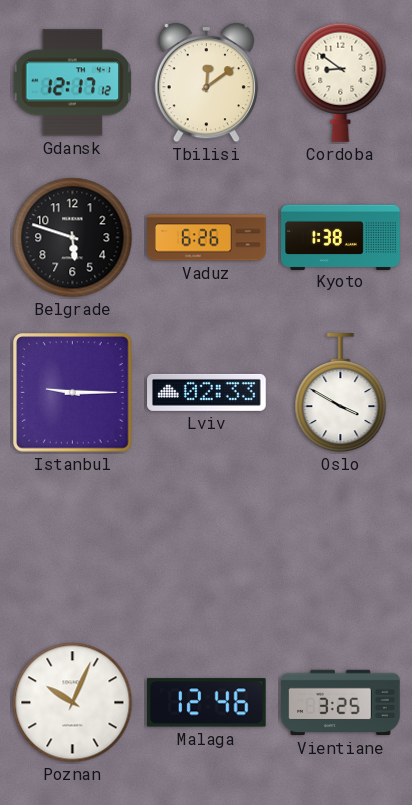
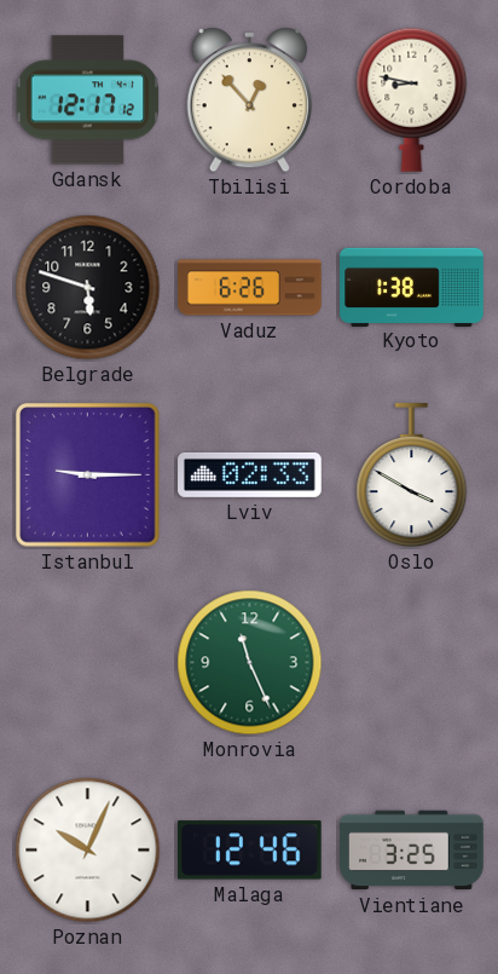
Tbilisi: 12:09 -> 12:53 (249, 100)
Cordoba: 8:51 -> 8:47 (412, 99)
Monrovia: none -> 11:26 (250, 663)
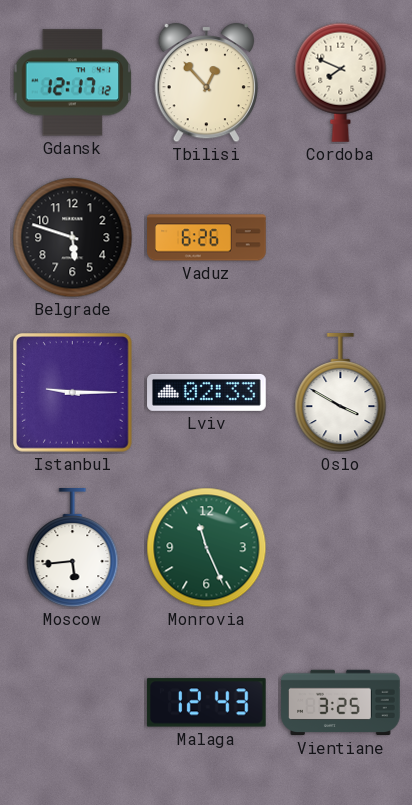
Cordoba: 8:47 -> 7:49 (341, 82)
Kyoto: 1:38 -> none (412, 287)
Moscow: none -> 5:44 (73, 549)
Poznan: 10:04 -> none (88, 851)
Malaga: 12:46 -> 12:43 (206, 703)
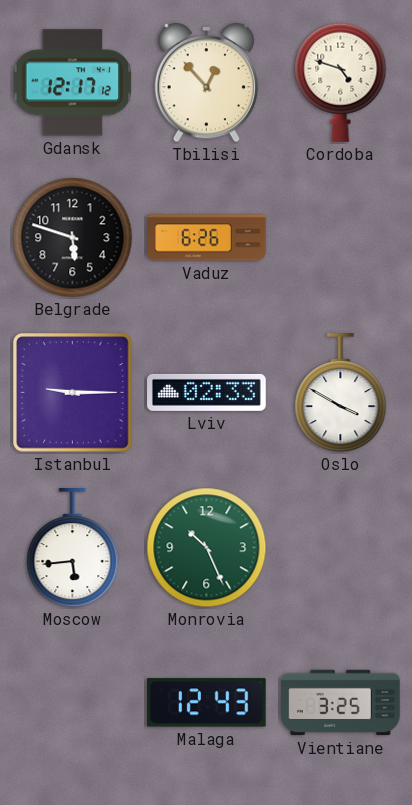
Cordoba: 7:49 -> 4:48 (341, 82)
Monrovia: 11:26 -> 10:26 (207, 548)
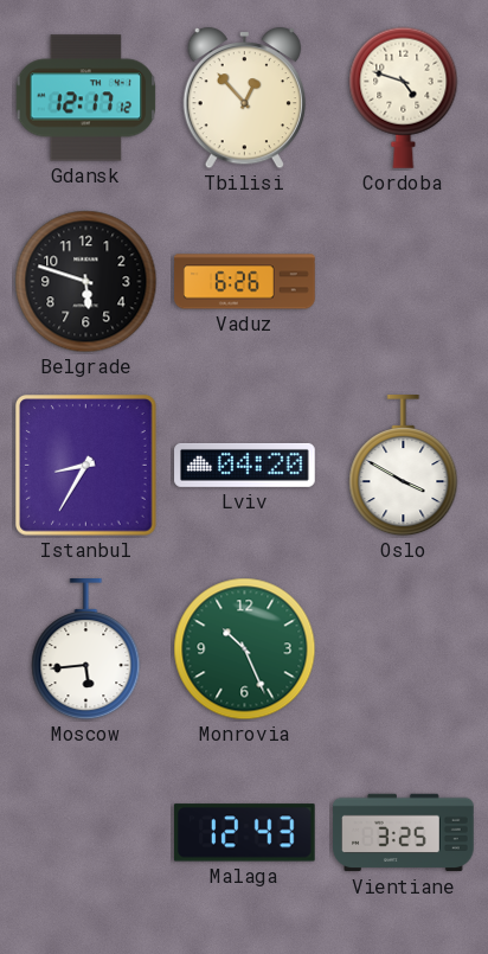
Istanbul: 9:15 -> 8:35 (86, 466)
Lviv: 02:33 -> 04:20 (245, 465)
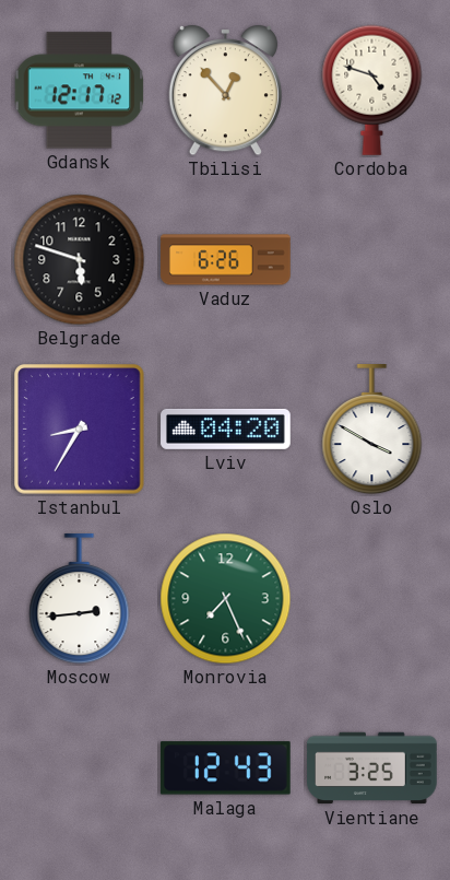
Moscow: 5:44 -> 2:44 (80, 600)
Monrovia: 10:26 -> 7:26 (226, 599)
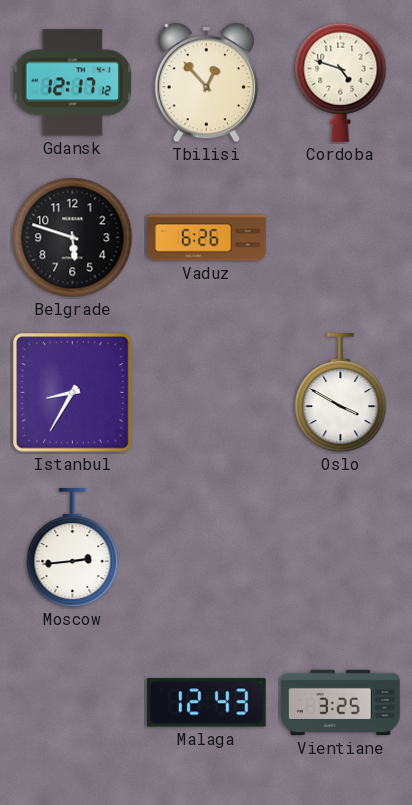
Lviv: 04:20 -> none (226, 429)
Monrovia: 7:26 -> none (226, 599)
